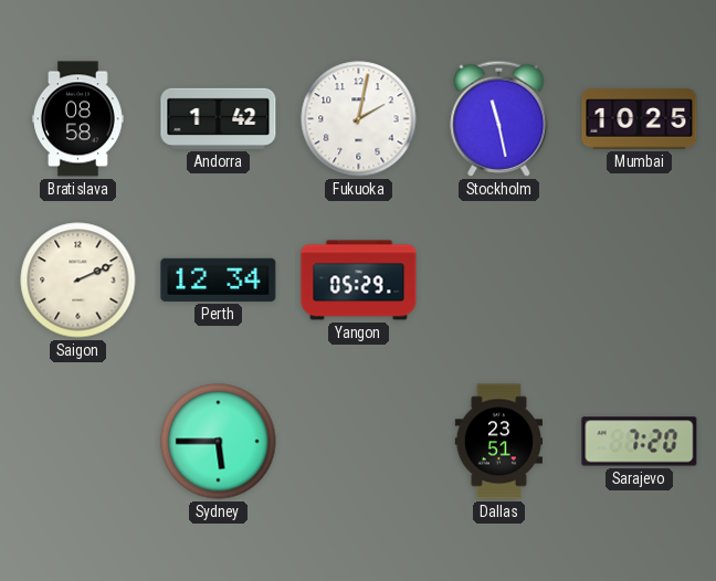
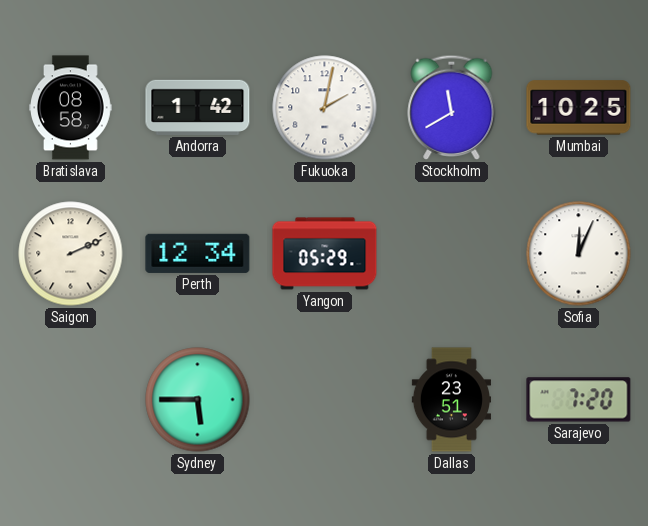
Stockholm: 11:28 -> 11:40 (452, 107)
Sofia: none -> 12:04 (579, 254)
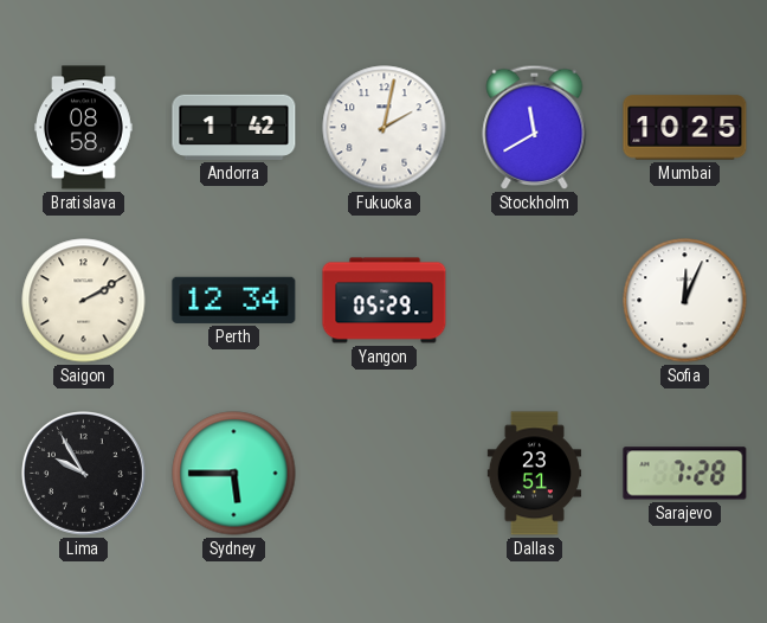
Saigon: 2:11 -> 2:10 (84, 301)
Lima: none -> 9:55 (84, 474)
Sarajevo: 7:20 -> 7:28 (685, 474)
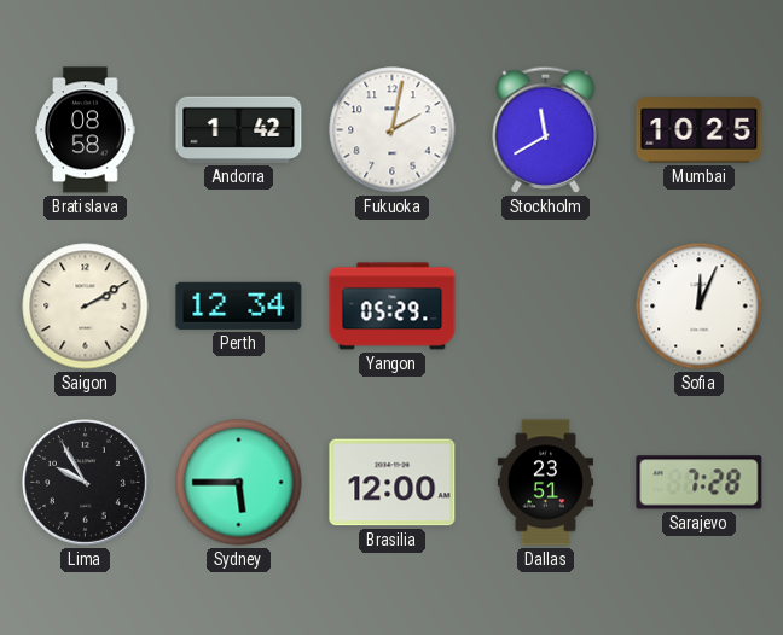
Brasilia: none -> 12:00 (393, 483)
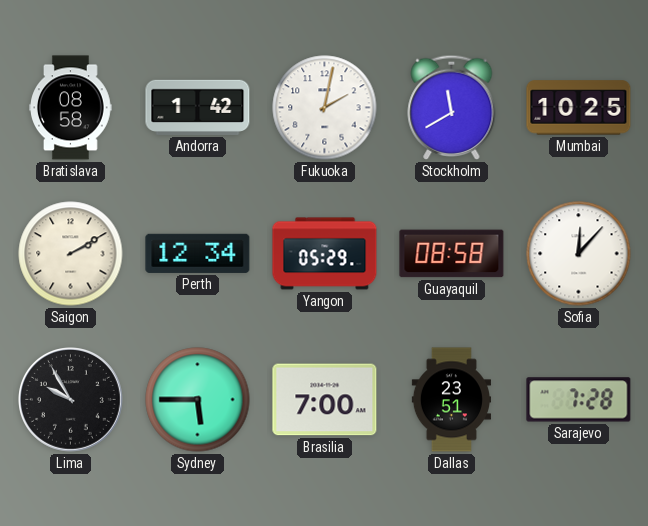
Guayaquil: none -> 08:58 (452, 254)
Sofia: 12:04 -> 12:07 (579, 254)
Brasilia: 12:00 -> 7:00 (325, 400)
